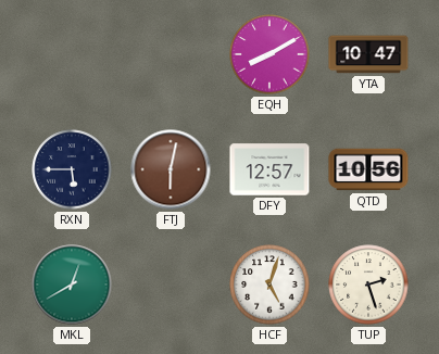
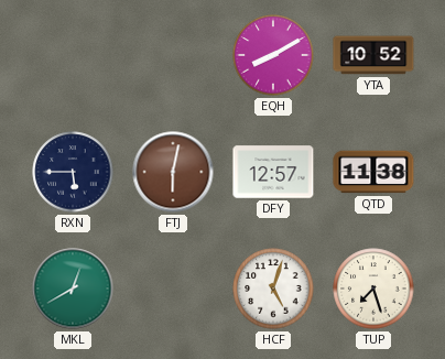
YTA: 10:47 -> 10:52 (373, 55)
QTD: 10:56 -> 11:38 (373, 172)
TUP: 2:27 -> 7:27 (373, 289)
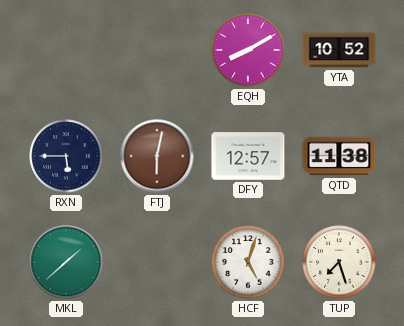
MKL: 12:40 -> 1:38 (66, 262)
